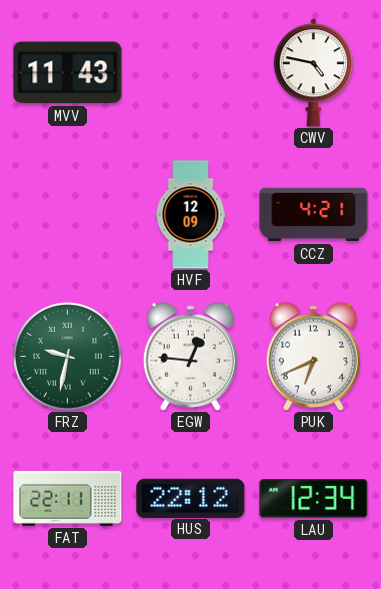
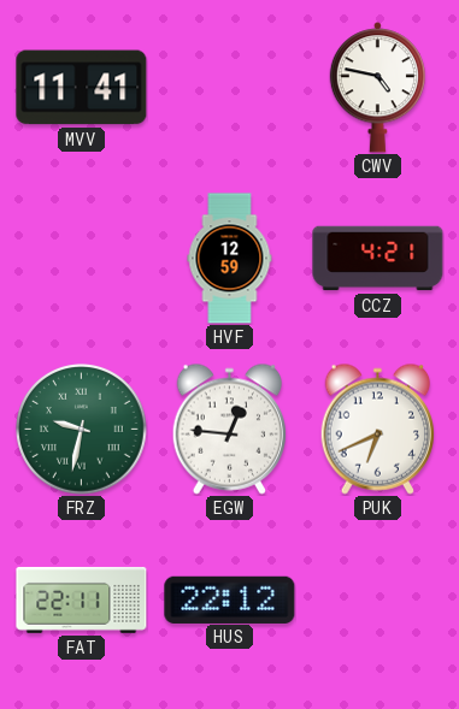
MVV: 11:43 -> 11:41 (82, 88)
HVF: 12:09 -> 12:59 (230, 259)
LAU: 12:34 -> none (314, 499)
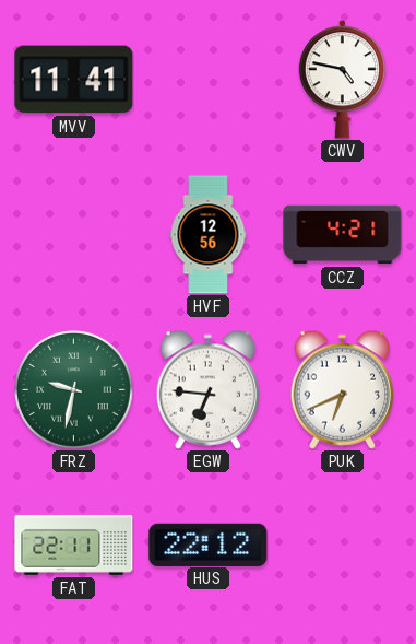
HVF: 12:59 -> 12:56 (209, 235)
EGW: 12:46 -> 6:46 (209, 389)
